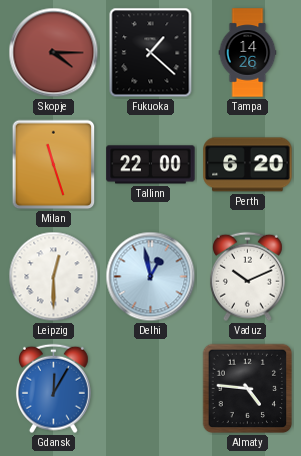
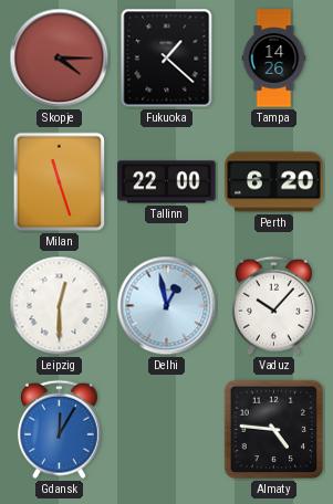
Vaduz: 10:11 -> 10:07 (273, 306)
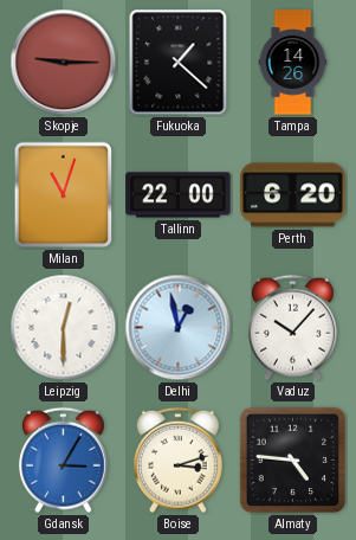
Skopje: 4:15 -> 9:15 (64, 63)
Milan: 11:27 -> 11:03 (64, 195)
Gdansk: 12:05 -> 3:05 (63, 461)
Boise: none -> 3:12 (177, 461)
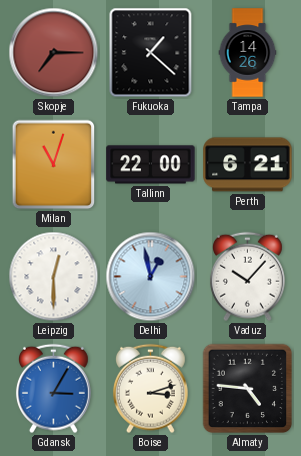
Skopje: 9:15 -> 7:15 (54, 53)
Perth: 6:20 -> 6:21 (248, 165)
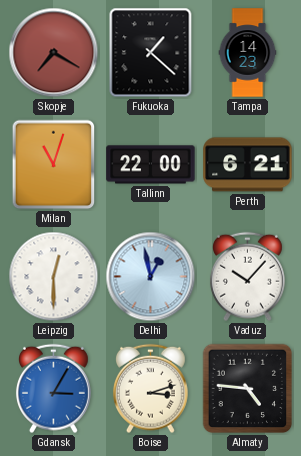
Skopje: 7:15 -> 7:20 (54, 53)
Tampa: 14:26 -> 14:23 (248, 53)
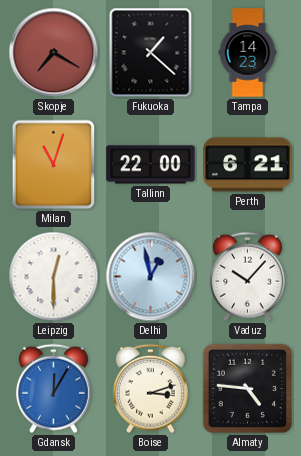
Gdansk: 3:05 -> 12:05 (53, 389)
